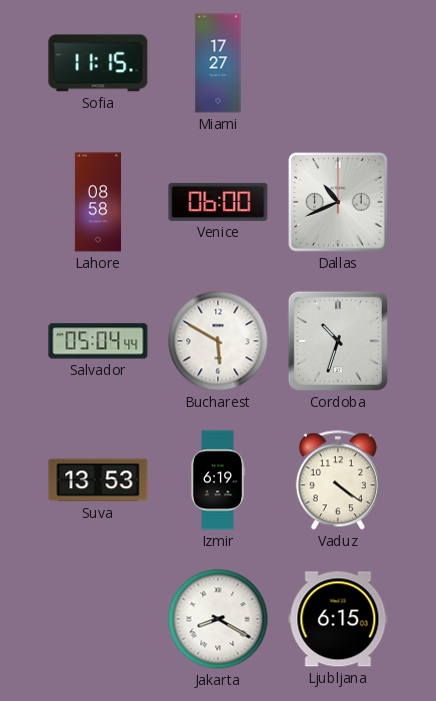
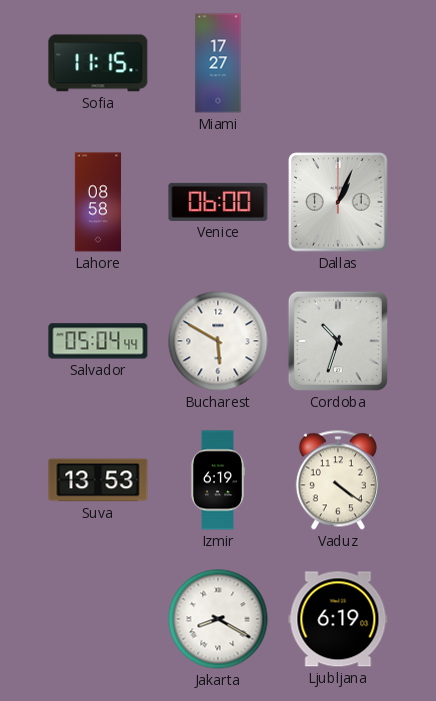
Dallas: 10:41 -> 1:04 (338, 202)
Ljubljana: 6:15 -> 6:19 (338, 619)
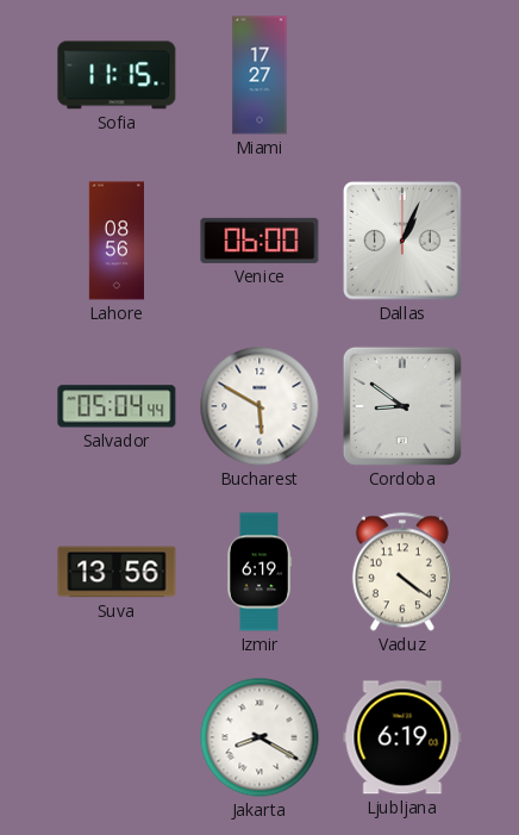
Lahore: 08:58 -> 08:56 (117, 241)
Cordoba: 10:33 -> 8:51 (402, 406)
Suva: 13:53 -> 13:56 (117, 572)
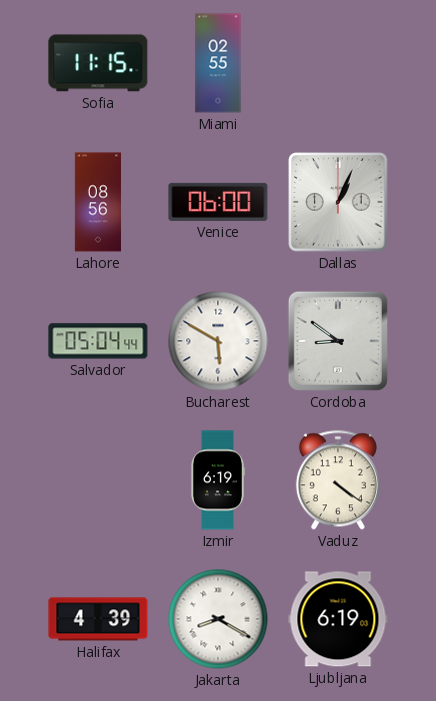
Miami: 17:27 -> 02:55 (218, 63)
Suva: 13:56 -> none (117, 572)
Halifax: none -> 4:39 (98, 619)
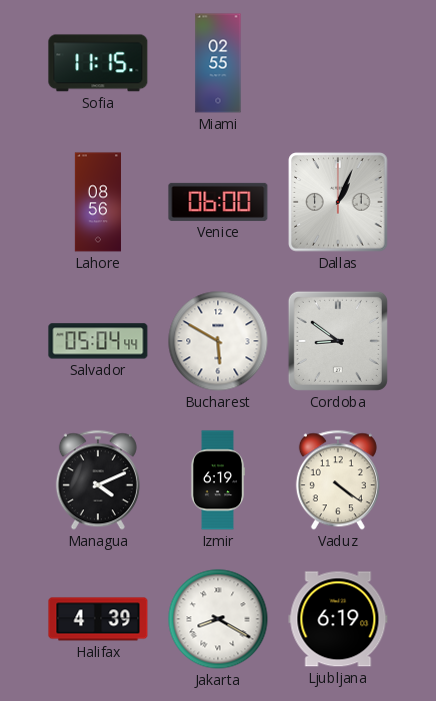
Managua: none -> 4:11 (98, 480)
